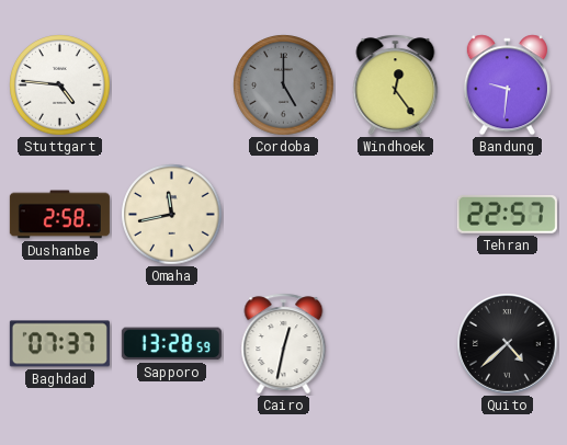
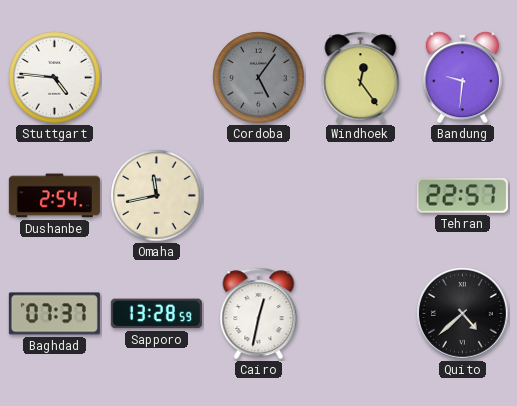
Cordoba: 5:00 -> 5:06 (259, 78)
Dushanbe: 2:58 -> 2:54 (54, 196)
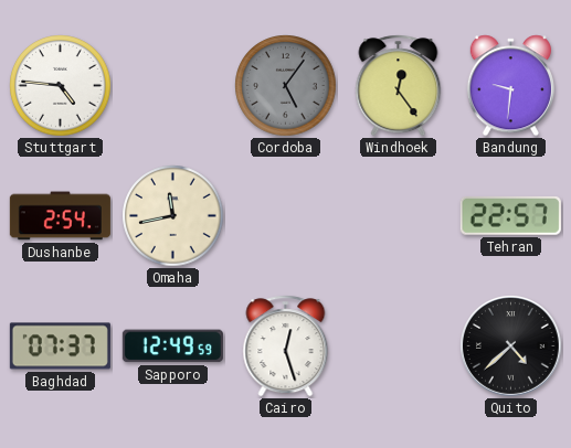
Sapporo: 13:28 -> 12:49 (172, 346)
Cairo: 12:32 -> 12:27 (286, 346)
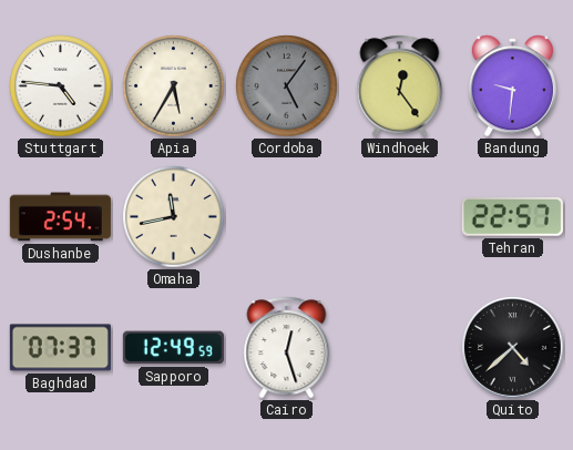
Apia: none -> 5:35 (174, 86)
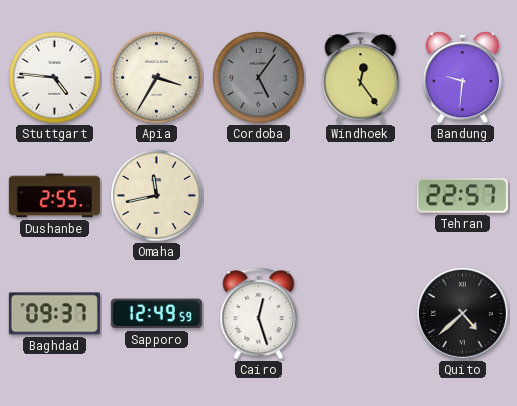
Apia: 5:35 -> 3:35 (157, 78)
Dushanbe: 2:54 -> 2:55 (54, 196)
Baghdad: 07:37 -> 09:37 (54, 314)
